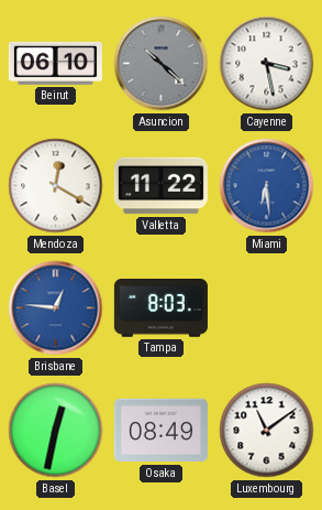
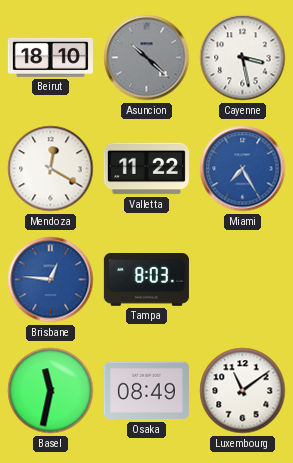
Beirut: 06:10 -> 18:10 (50, 57)
Miami: 6:29 -> 7:25 (243, 169)
Basel: 12:32 -> 11:32 (51, 391)
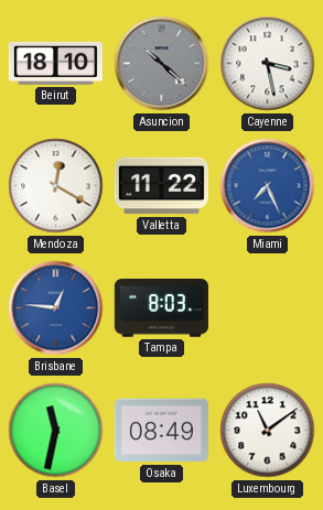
Miami: 7:25 -> 7:26 (268, 186)
